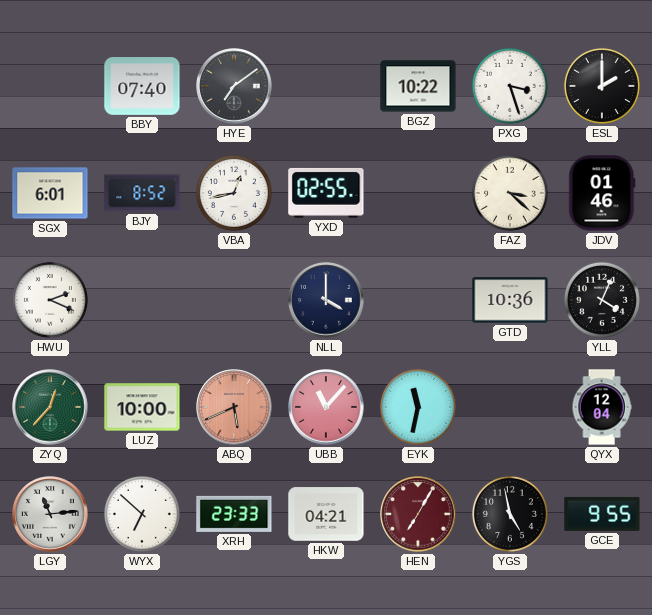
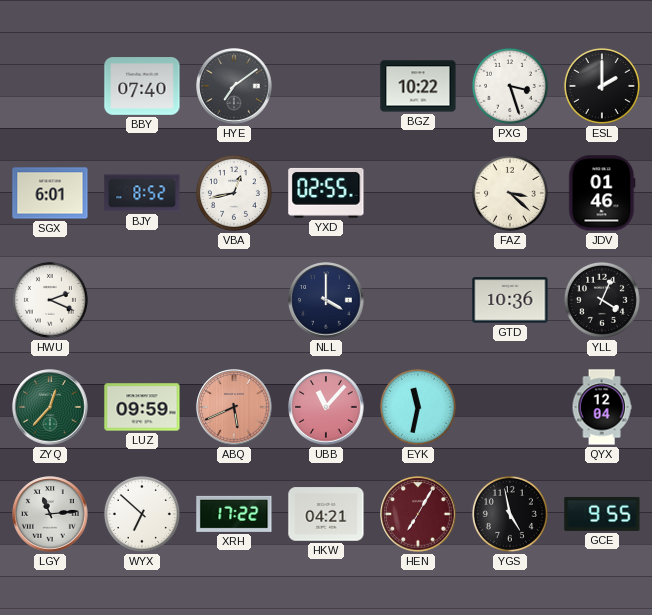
LUZ: 10:00 -> 09:59 (142, 407)
XRH: 23:33 -> 17:22 (234, 514)
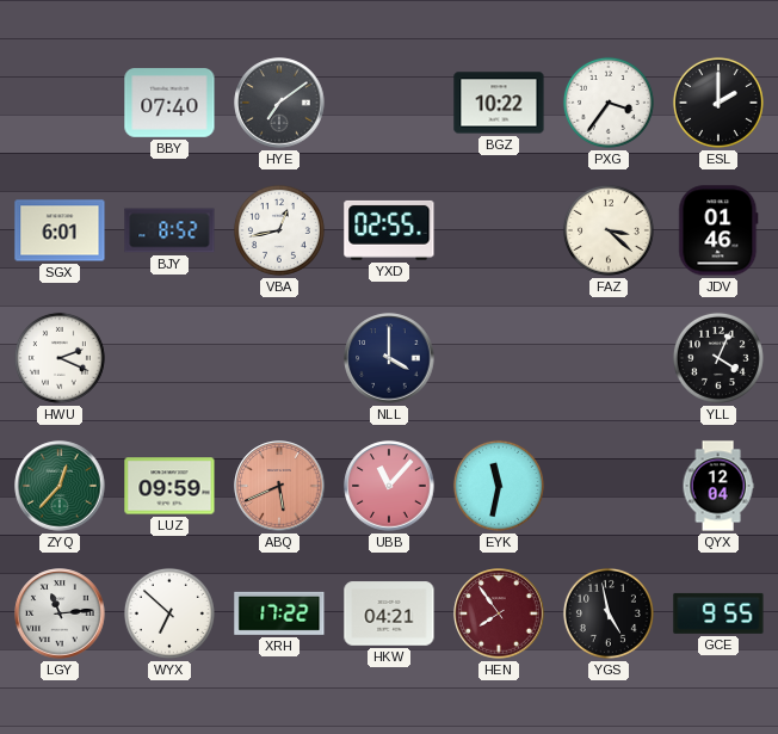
PXG: 3:27 -> 3:36 (609, 103)
GTD: 10:36 -> none (510, 300)
HEN: 7:05 -> 7:54 (499, 613)
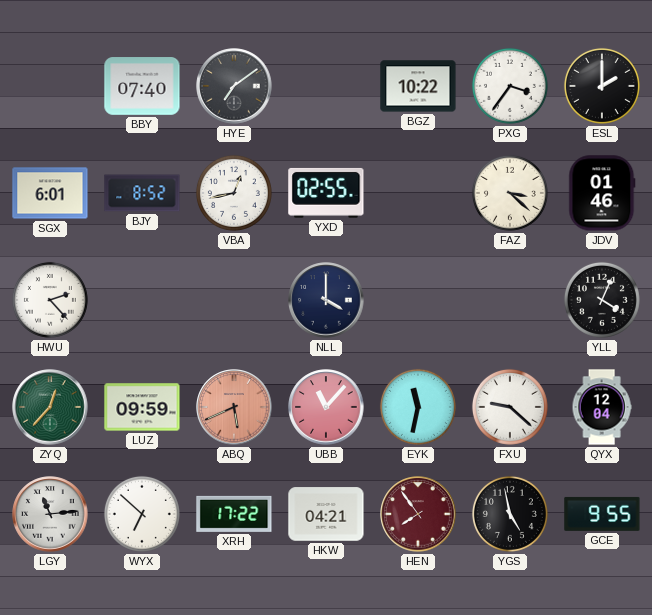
HWU: 2:19 -> 2:23 (50, 300)
FXU: none -> 9:22 (510, 407)
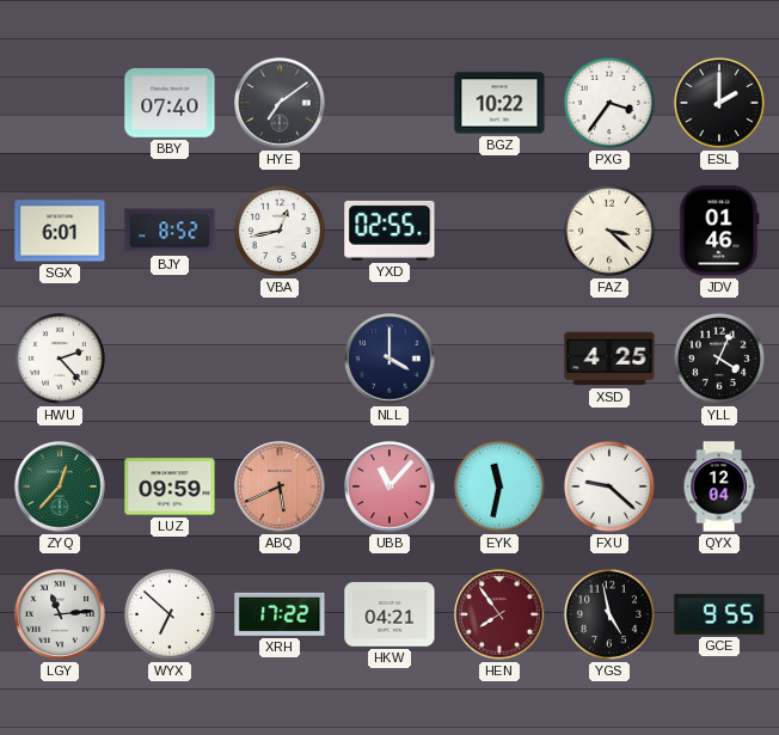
XSD: none -> 4:25 (609, 359)
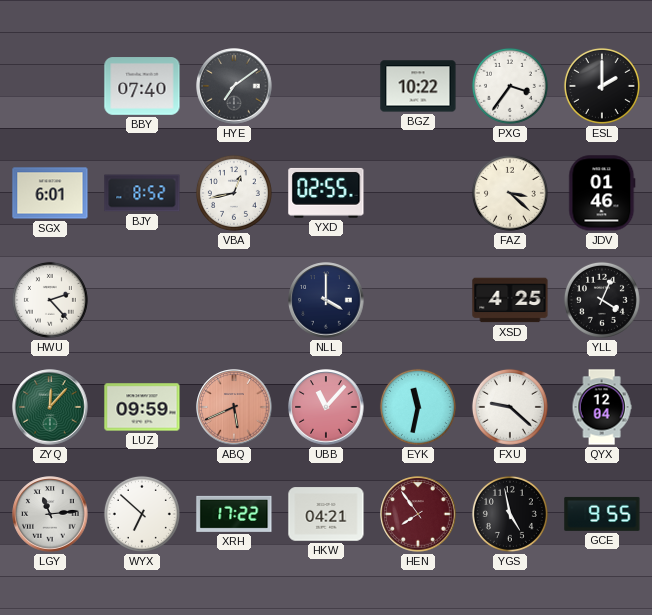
ZYQ: 12:37 -> 12:07 (50, 407)
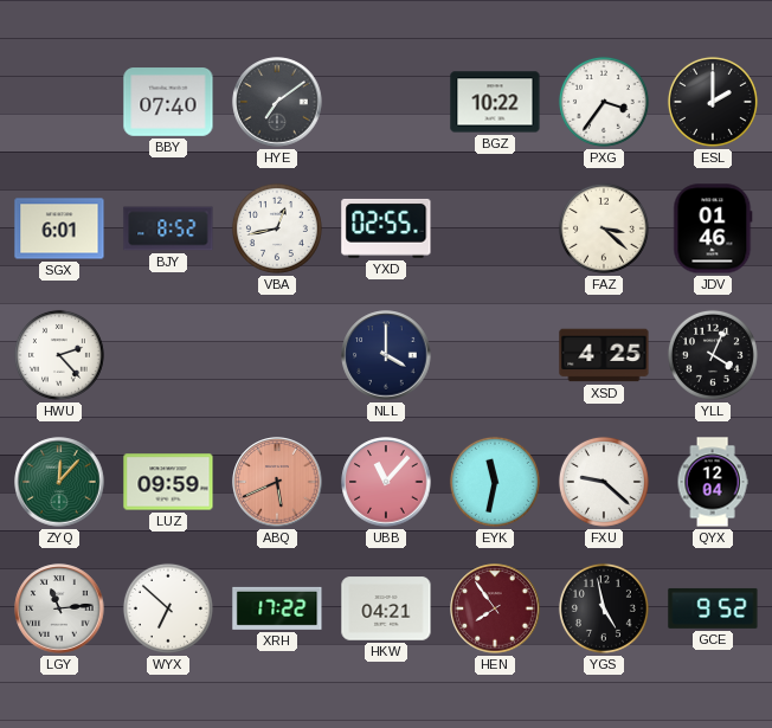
GCE: 9:55 -> 9:52 (713, 608)
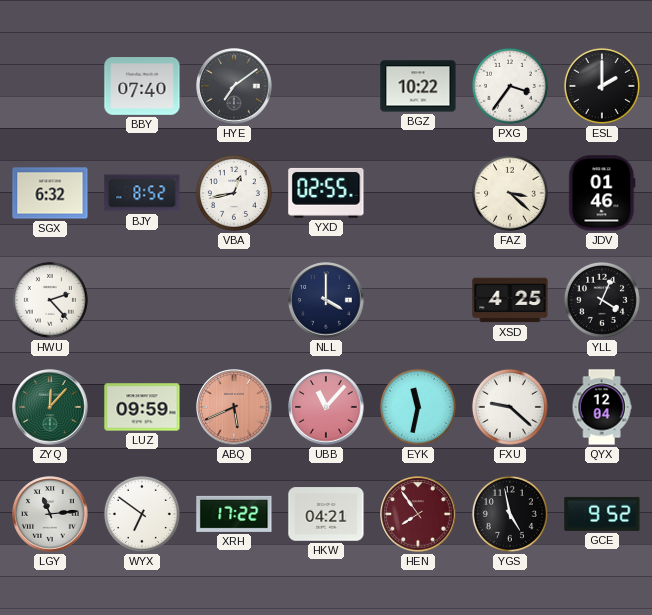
SGX: 6:01 -> 6:32 (50, 193)
WYX: 6:52 -> 6:51 (142, 514)
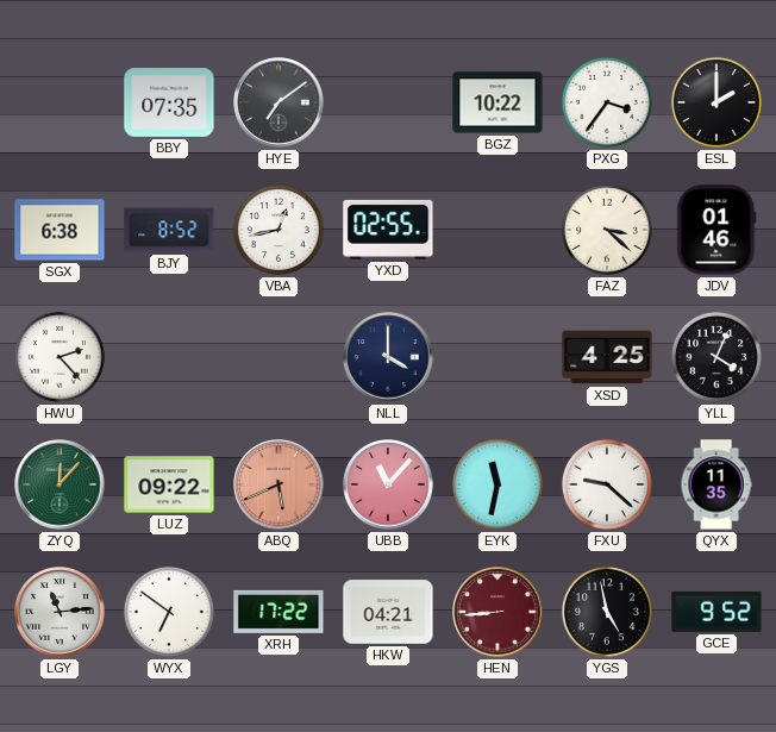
BBY: 07:40 -> 07:35 (169, 102)
SGX: 6:32 -> 6:38 (60, 230)
LUZ: 09:59 -> 09:22 (169, 484)
QYX: 12:04 -> 11:35 (716, 484)
HEN: 7:54 -> 8:44 (497, 612)
